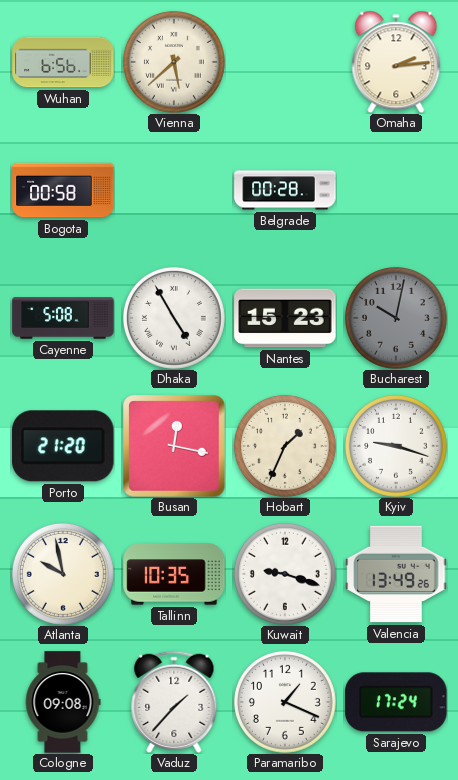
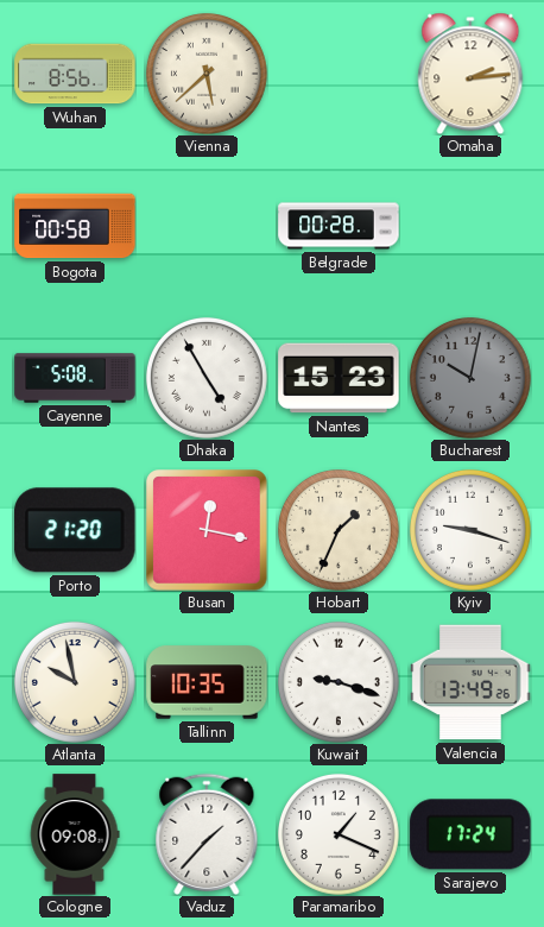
Wuhan: 6:56 -> 8:56 (75, 74)
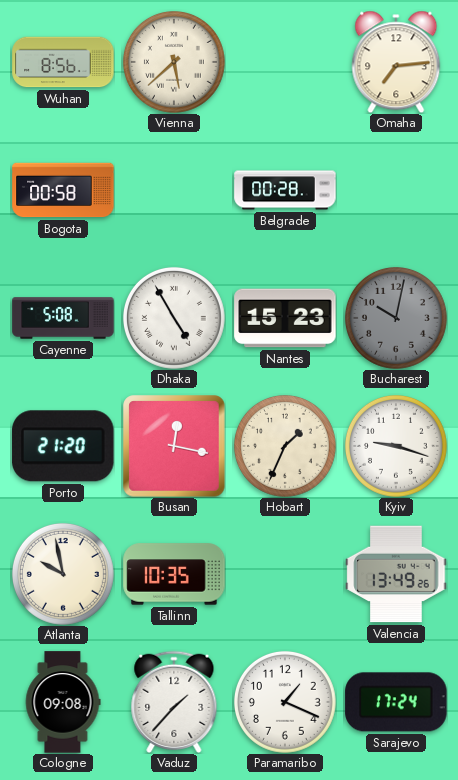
Omaha: 2:14 -> 7:14 (396, 62)
Kuwait: 9:18 -> none (339, 682)
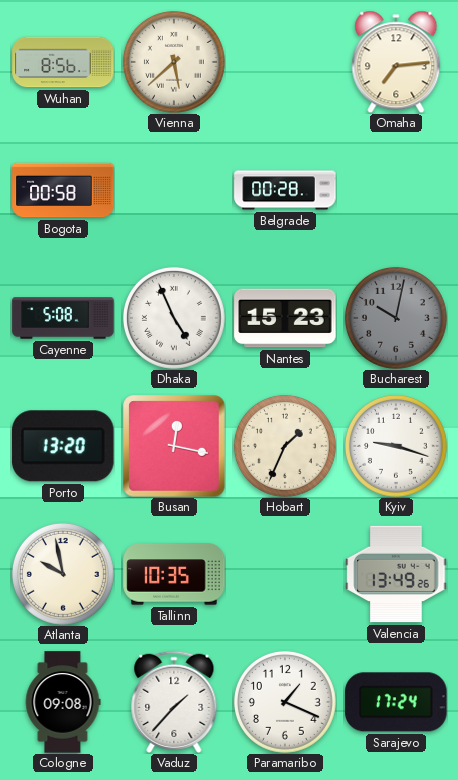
Dhaka: 4:55 -> 4:56 (174, 318)
Porto: 21:20 -> 13:20 (63, 446)
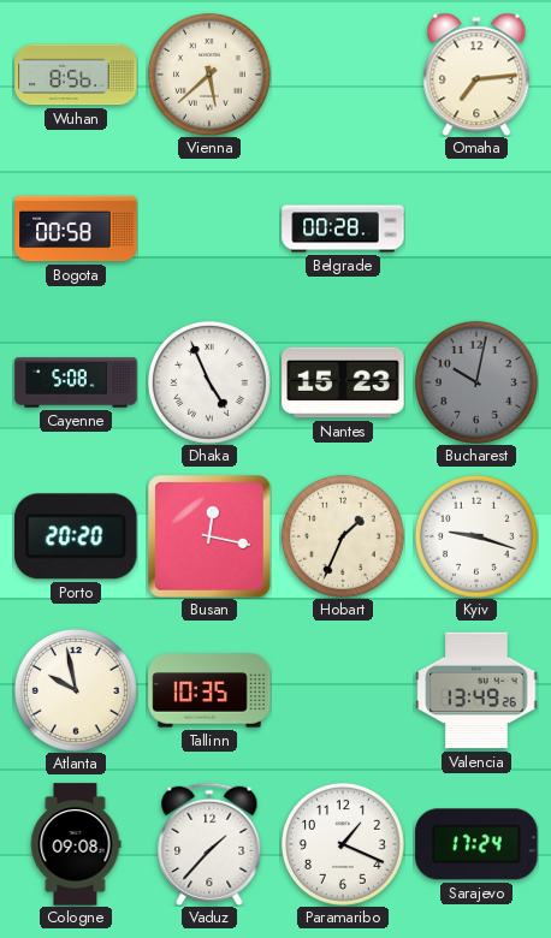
Porto: 13:20 -> 20:20 (76, 536)
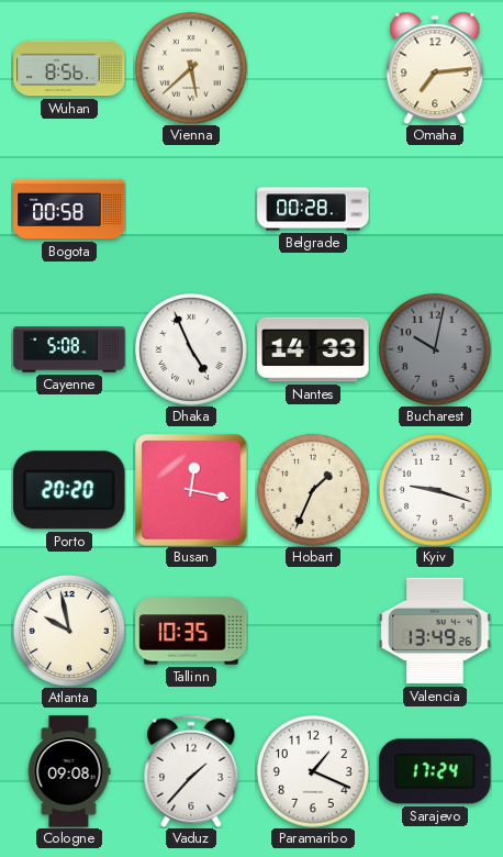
Nantes: 15:23 -> 14:33 (313, 349)
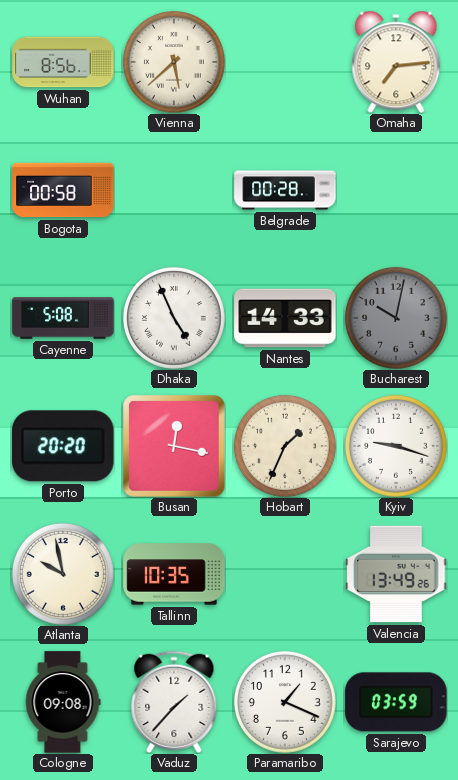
Sarajevo: 17:24 -> 03:59 (396, 702)
